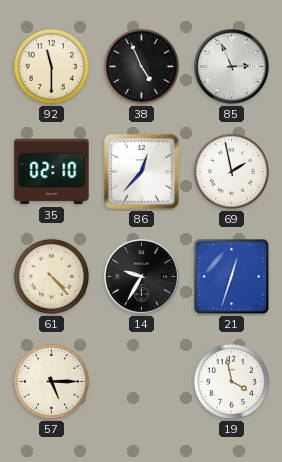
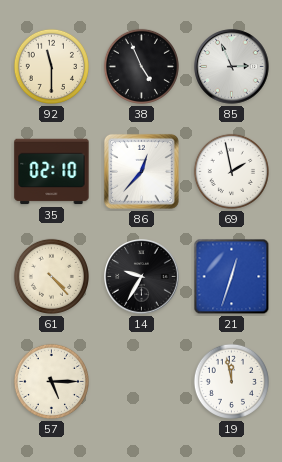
19: 3:58 -> 11:58 (231, 381)
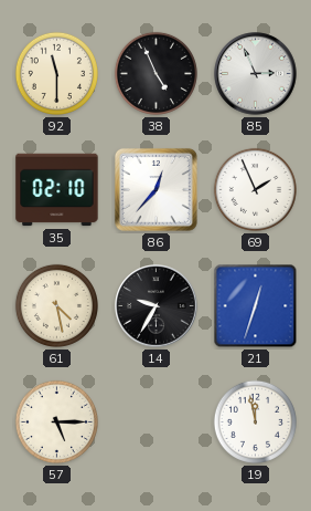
69: 1:58 -> 1:56 (255, 189)
61: 4:23 -> 4:28 (56, 305)
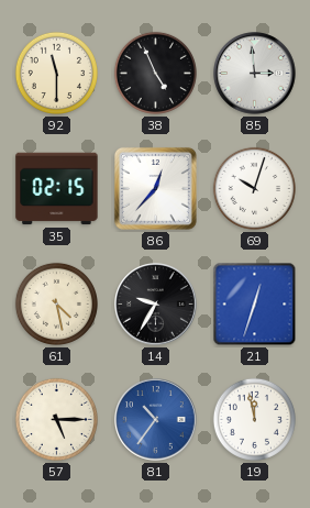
85: 2:56 -> 2:59 (255, 74)
35: 02:10 -> 02:15 (57, 189)
69: 1:56 -> 10:03 (254, 188)
81: none -> 10:36 (156, 420)
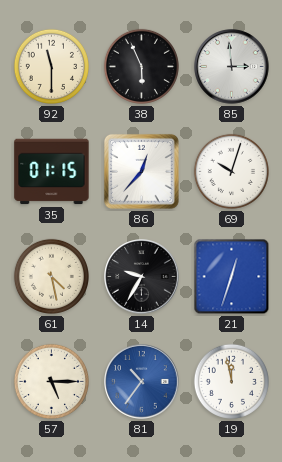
38: 4:56 -> 5:56 (141, 66)
35: 02:15 -> 01:15 (52, 172)
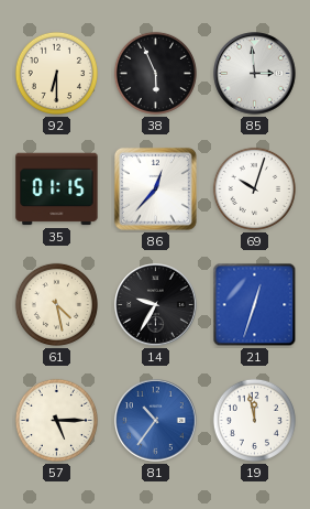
92: 11:30 -> 6:30 (56, 73)
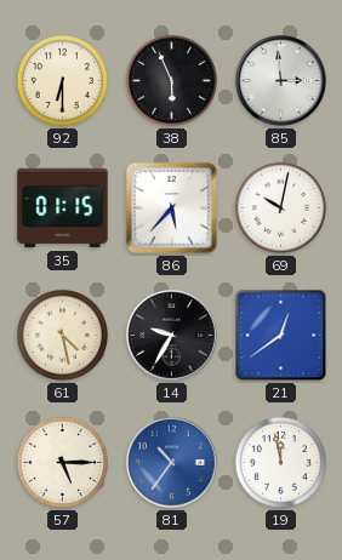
86: 12:37 -> 5:37 (171, 207)
69: 10:03 -> 10:02 (280, 207)
21: 12:33 -> 12:39 (281, 336)
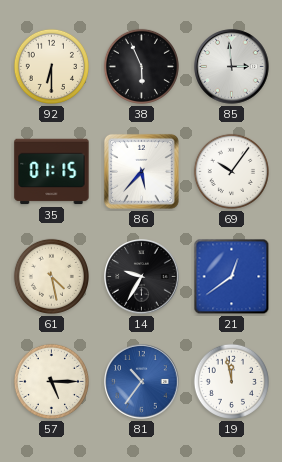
69: 10:02 -> 10:06 (231, 171)
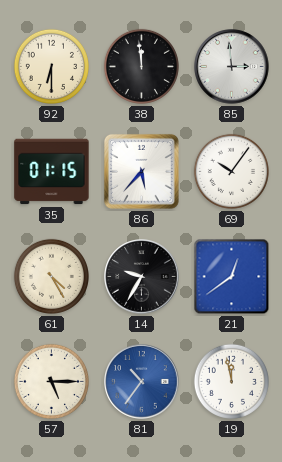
38: 5:56 -> 11:59 (141, 66)
61: 4:28 -> 4:25 (51, 276)
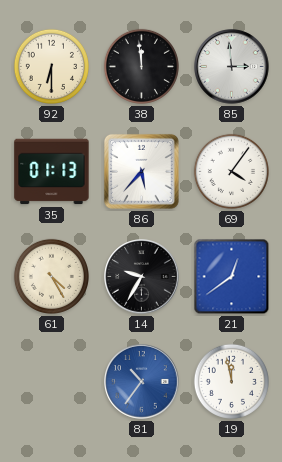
35: 01:15 -> 01:13 (52, 172)
69: 10:06 -> 4:06 (231, 171)
57: 5:15 -> none (51, 381)
